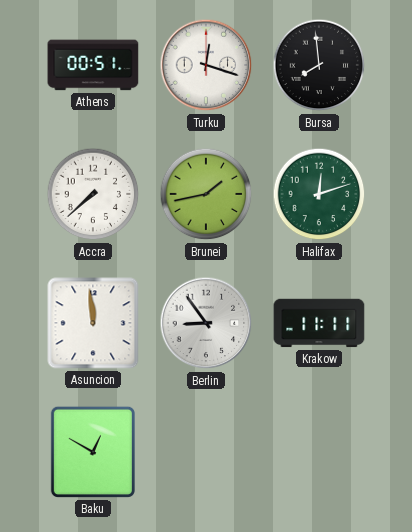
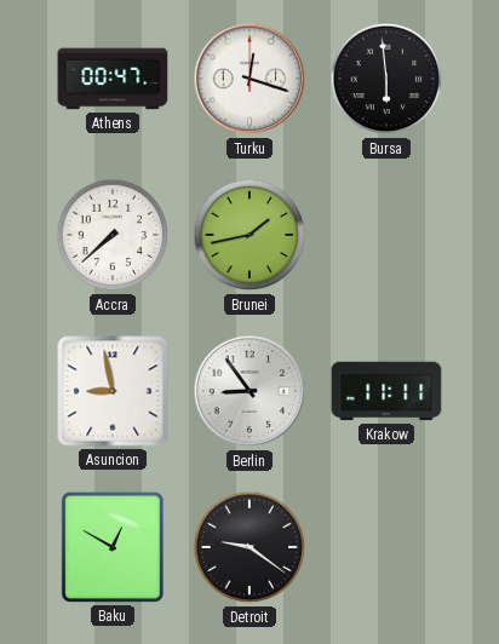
Athens: 00:51 -> 00:47 (113, 79)
Bursa: 7:59 -> 5:59 (386, 79)
Halifax: 12:12 -> none (319, 194)
Asuncion: 11:59 -> 8:58 (113, 391)
Detroit: none -> 9:21 (249, 547)
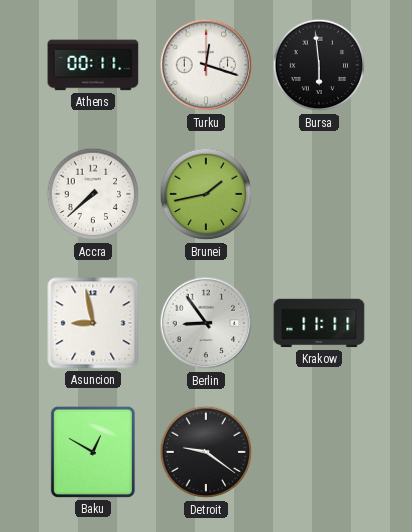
Athens: 00:47 -> 00:11 (93, 65)
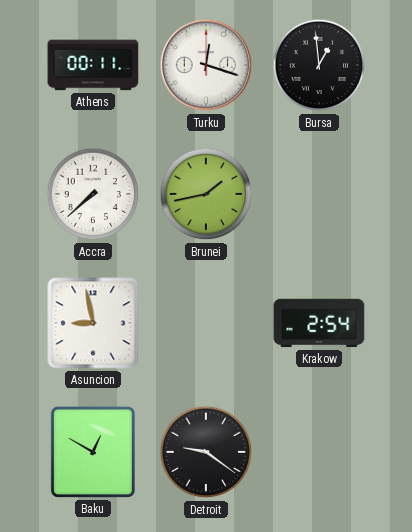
Bursa: 5:59 -> 12:59 (319, 65)
Berlin: 8:54 -> none (206, 323)
Krakow: 11:11 -> 2:54 (319, 323)
